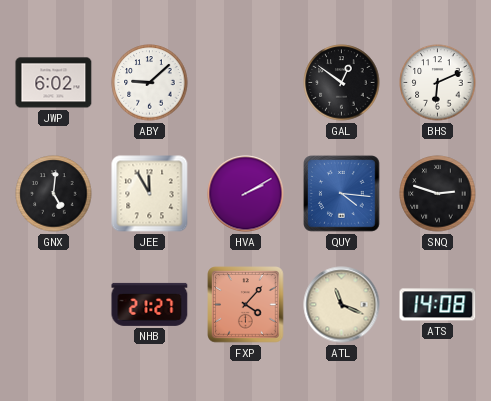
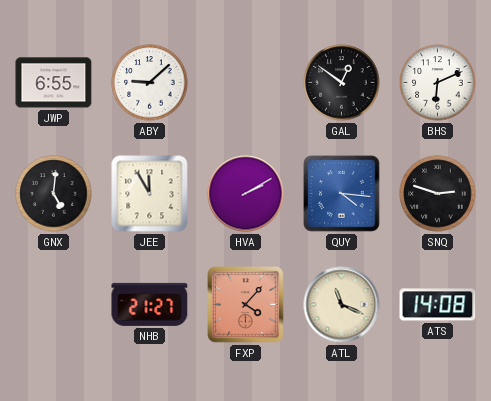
JWP: 6:02 -> 6:55 (54, 83)
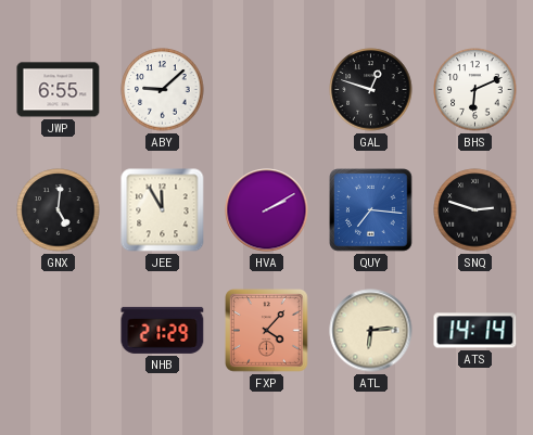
GAL: 12:51 -> 12:48 (371, 90)
QUY: 4:16 -> 7:16 (371, 210)
NHB: 21:27 -> 21:29 (163, 330)
ATL: 11:19 -> 6:14 (371, 331)
ATS: 14:08 -> 14:14 (475, 331)
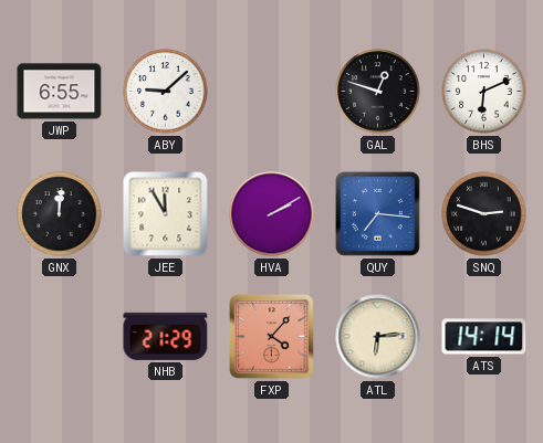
GNX: 5:01 -> 12:01 (60, 214)
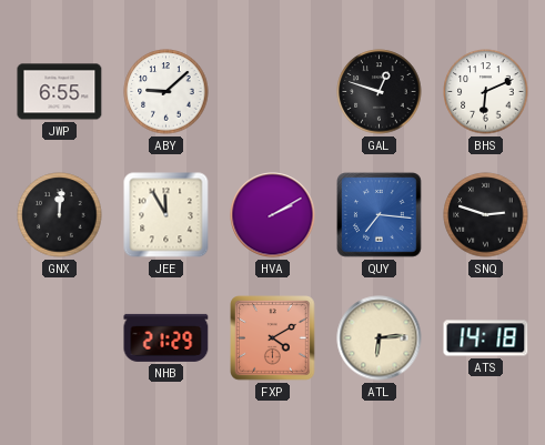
FXP: 4:07 -> 4:10 (273, 338)
ATS: 14:14 -> 14:18 (486, 338)
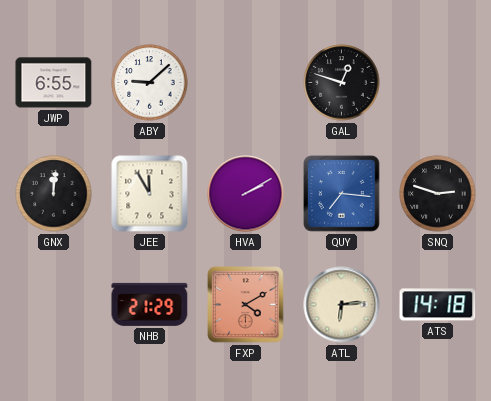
BHS: 6:11 -> none (486, 92)
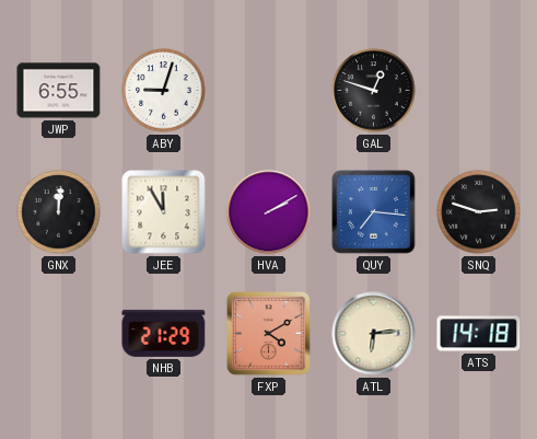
ABY: 9:08 -> 9:03 (164, 91)
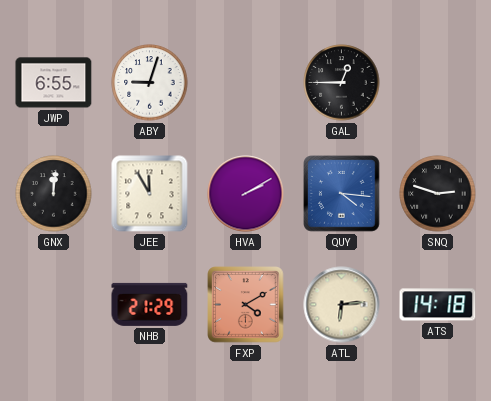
GAL: 12:48 -> 12:45 (342, 83)
QUY: 7:16 -> 4:16 (342, 194)
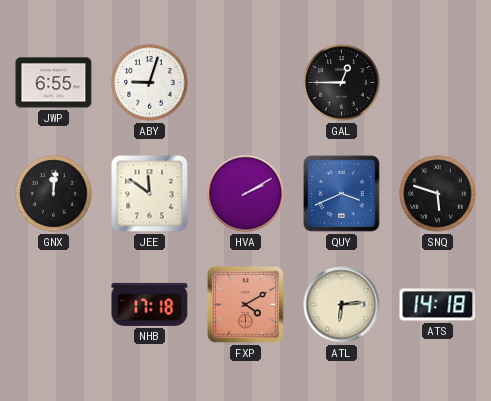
JEE: 11:55 -> 11:51 (150, 194)
QUY: 4:16 -> 3:41 (342, 194)
SNQ: 2:48 -> 5:48 (438, 194)
NHB: 21:29 -> 17:18 (150, 304)
